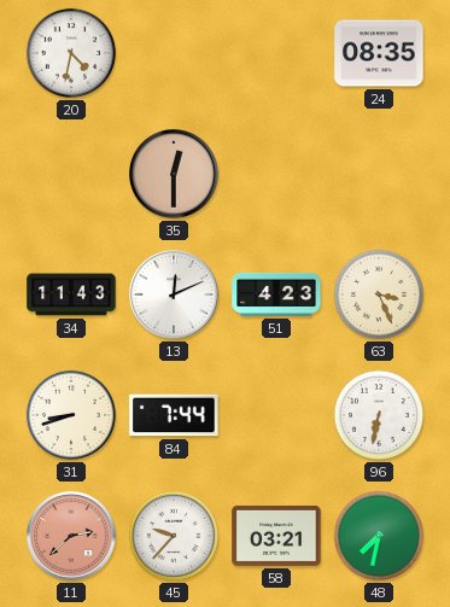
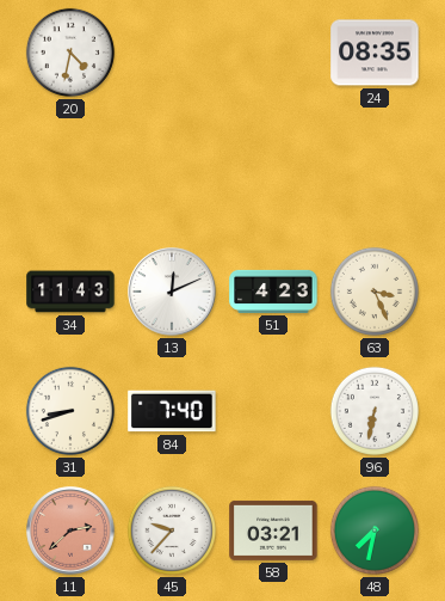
35: 12:30 -> none (174, 174)
84: 7:44 -> 7:40 (172, 411)
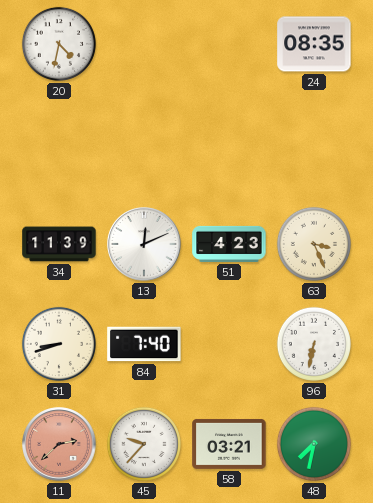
34: 11:43 -> 11:39 (59, 244)
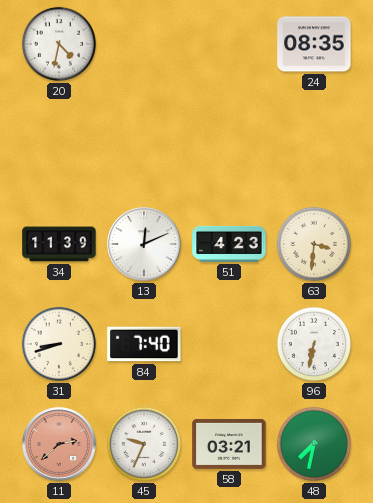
63: 3:26 -> 3:31 (314, 244)
45: 9:37 -> 9:34 (144, 444)
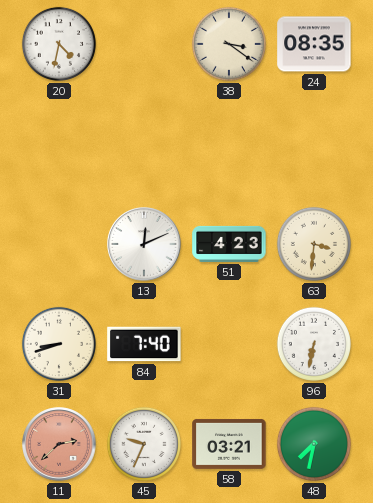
38: none -> 3:21 (229, 44)
34: 11:39 -> none (59, 244)
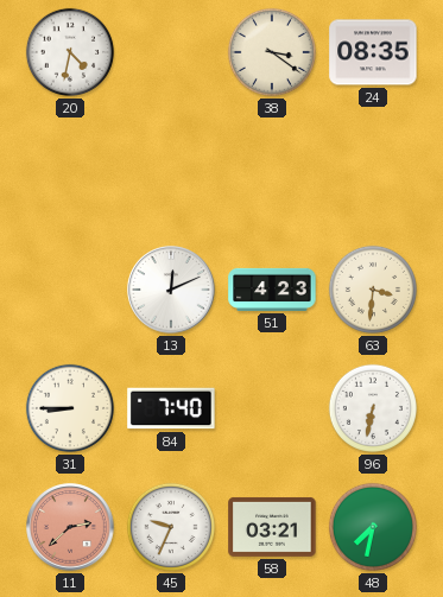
31: 8:42 -> 8:45 (70, 408)
